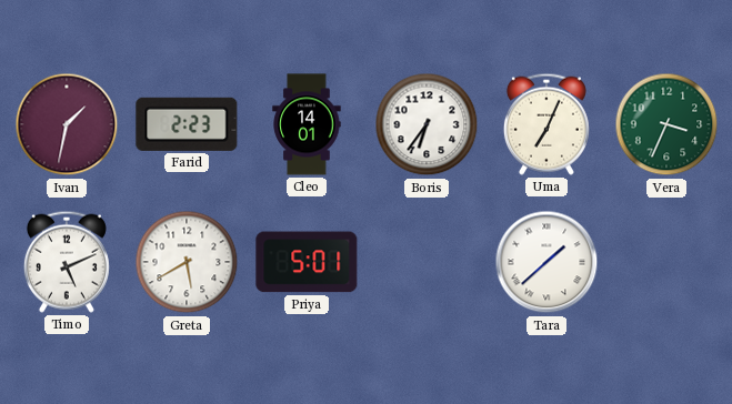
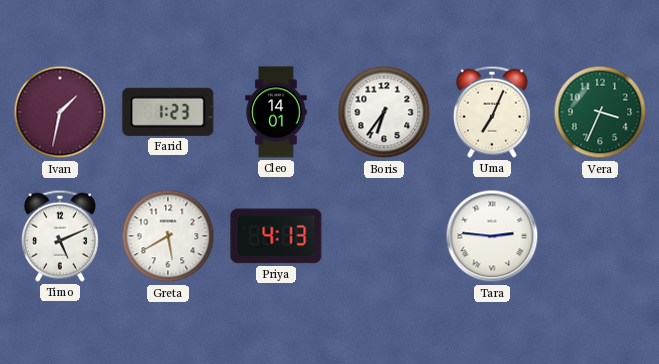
Farid: 2:23 -> 1:23 (168, 112)
Priya: 5:01 -> 4:13 (276, 236)
Tara: 1:38 -> 2:46 (492, 236)
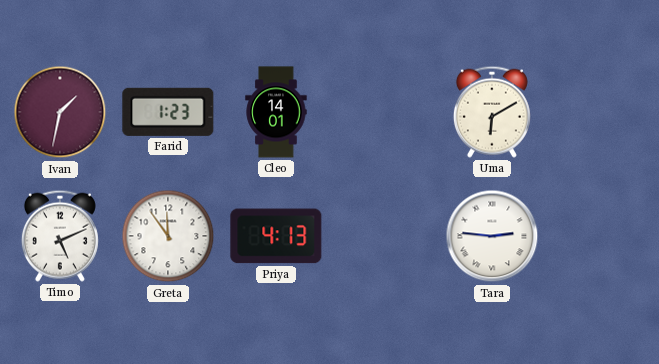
Boris: 6:36 -> none (384, 112)
Uma: 7:04 -> 6:10 (492, 112)
Vera: 3:34 -> none (600, 112)
Greta: 5:40 -> 11:54 (168, 236)
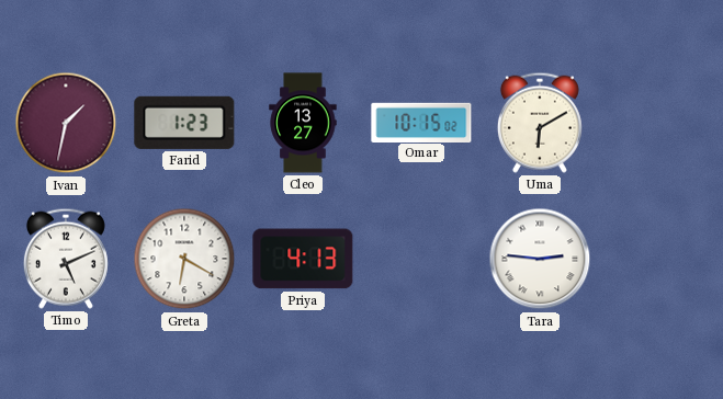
Cleo: 14:01 -> 13:27 (303, 123)
Omar: none -> 10:15 (421, 122)
Greta: 11:54 -> 6:20 (184, 259)
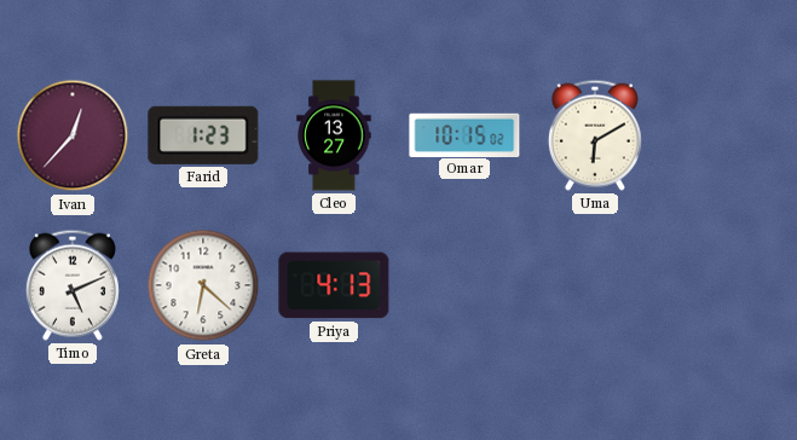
Ivan: 1:32 -> 12:37 (73, 135)
Greta: 6:20 -> 6:22 (203, 285)
Tara: 2:46 -> none (540, 259)
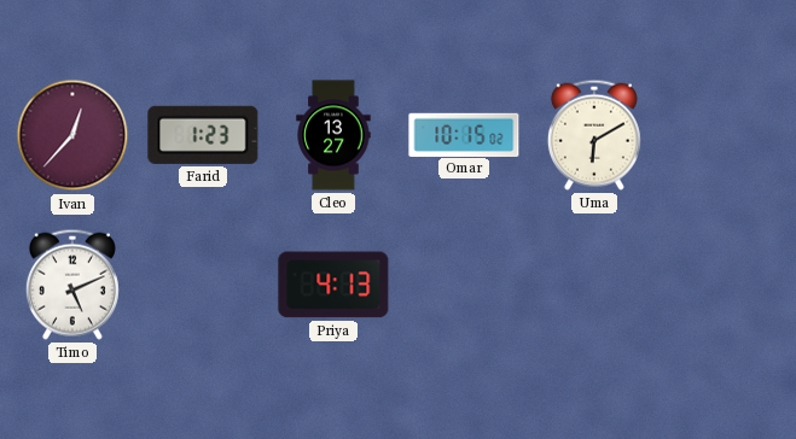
Greta: 6:22 -> none (203, 285)
